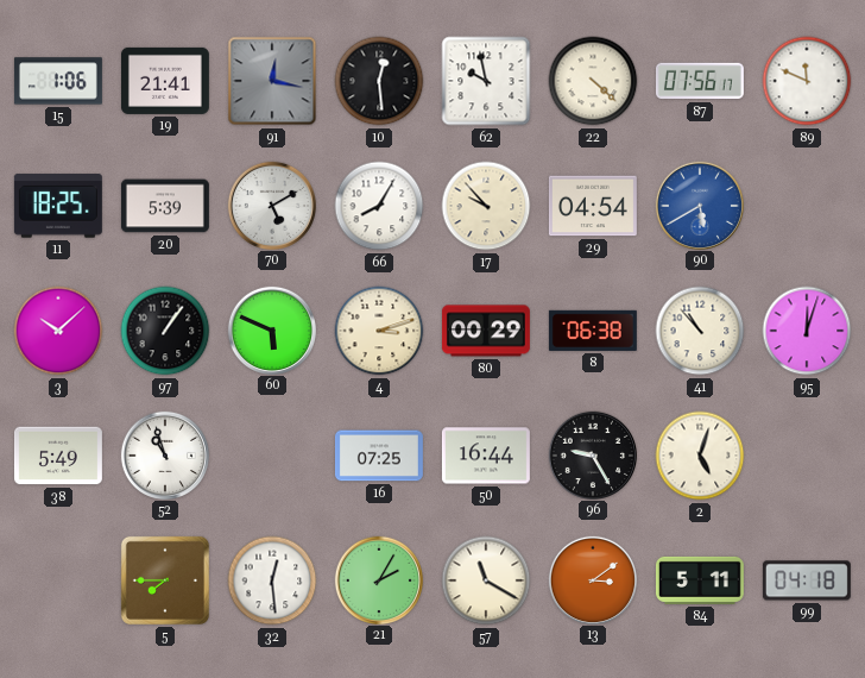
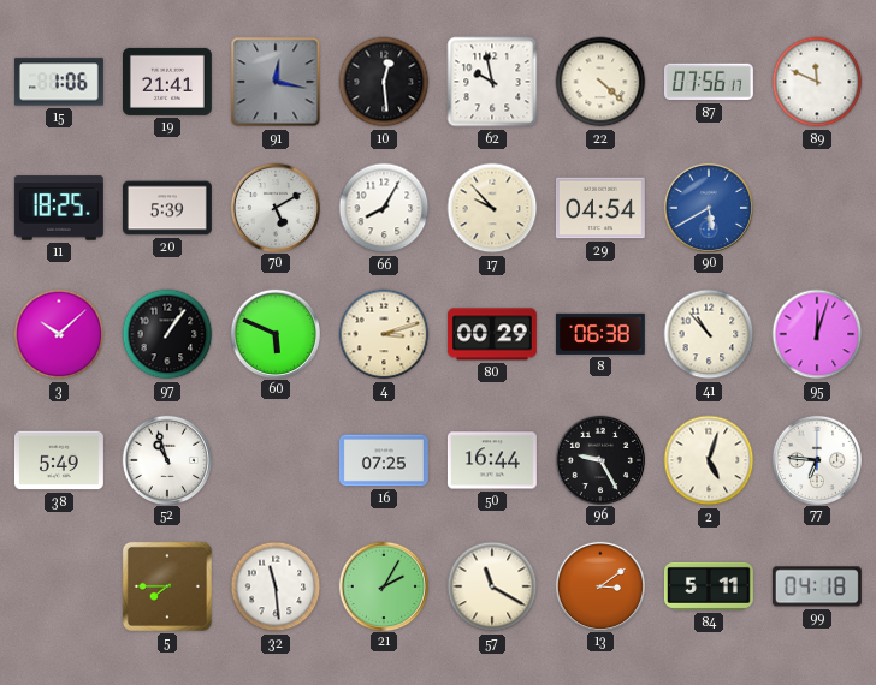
77: none -> 6:46 (816, 459)
32: 12:29 -> 11:29 (276, 586)
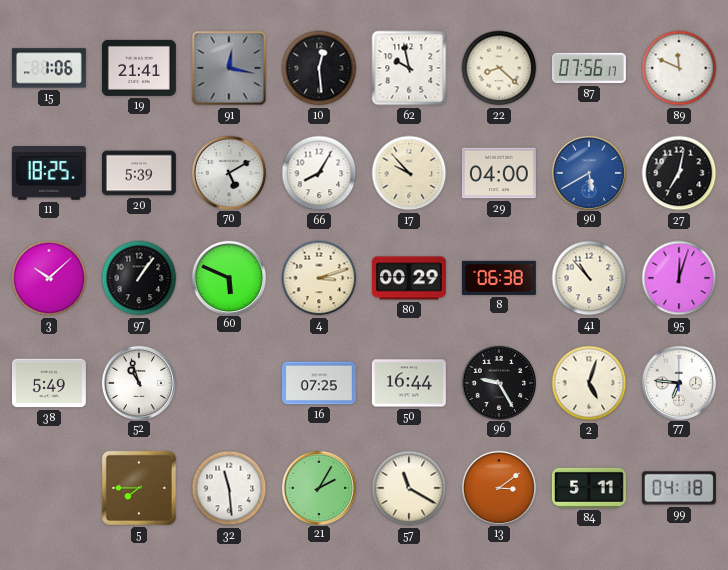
22: 4:22 -> 8:22 (499, 68)
29: 04:54 -> 04:00 (499, 173)
27: none -> 7:02 (679, 173)
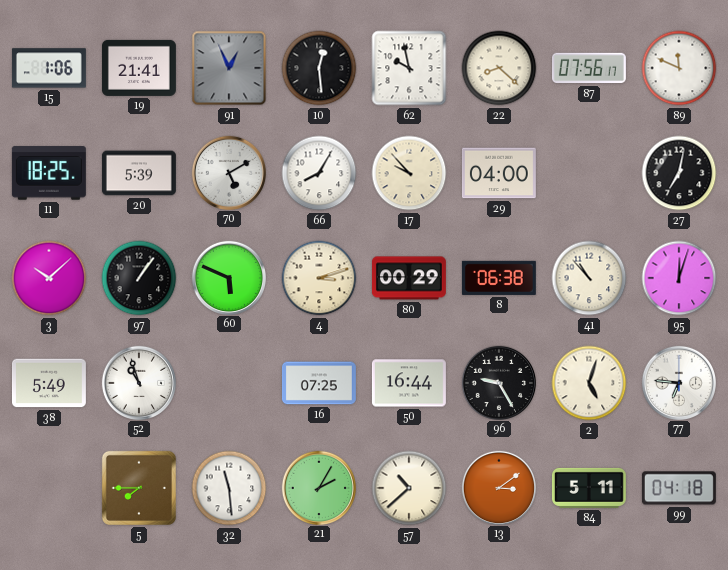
91: 12:17 -> 12:56 (229, 68)
90: 5:40 -> none (588, 172)
57: 11:20 -> 10:38 (409, 488)
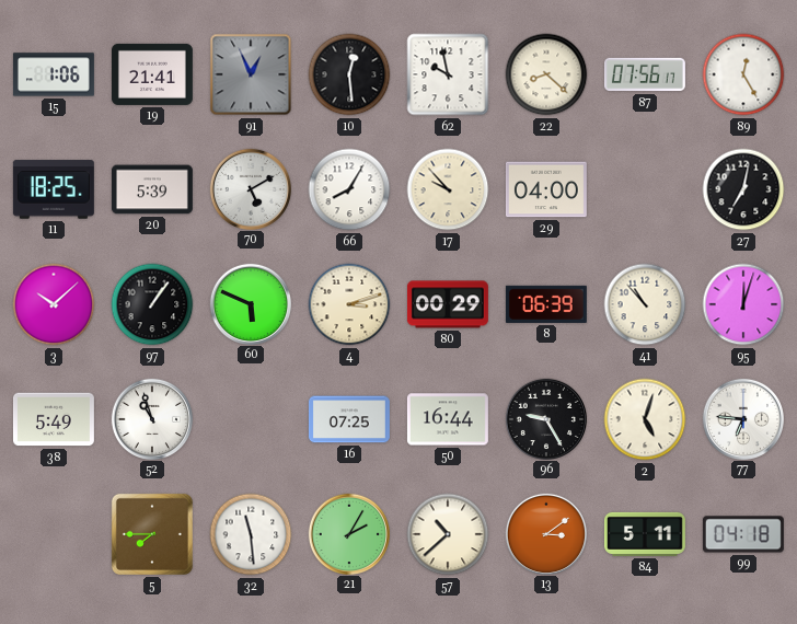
89: 11:49 -> 12:25 (743, 74)
8: 06:38 -> 06:39 (546, 304)
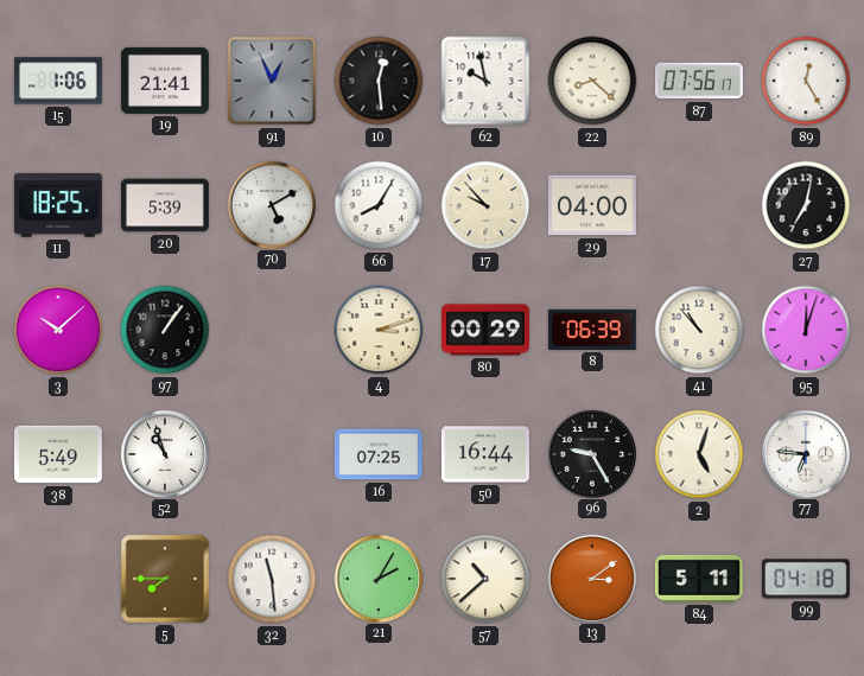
60: 5:49 -> none (250, 303)
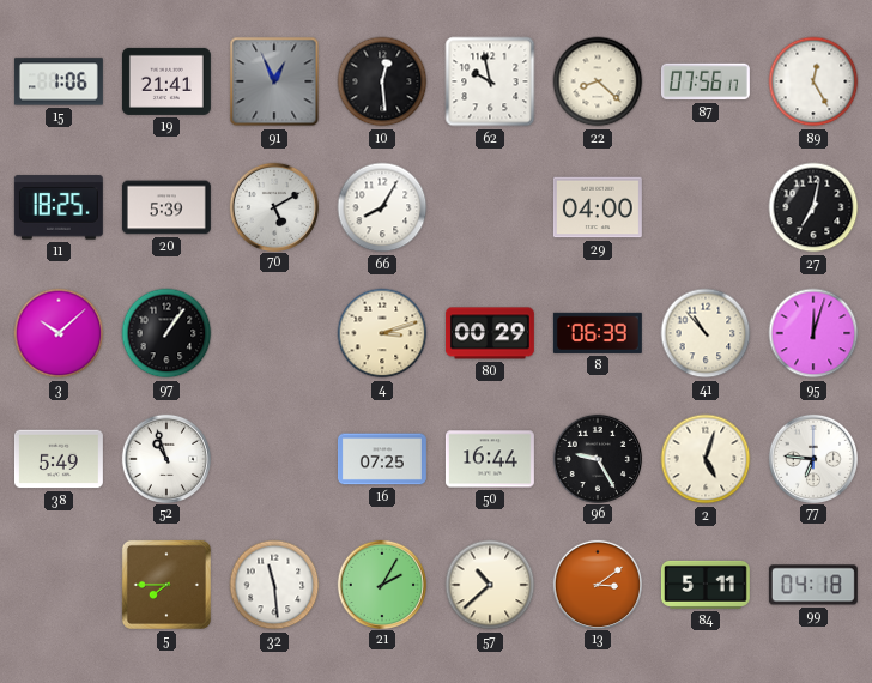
17: 9:53 -> none (485, 205)
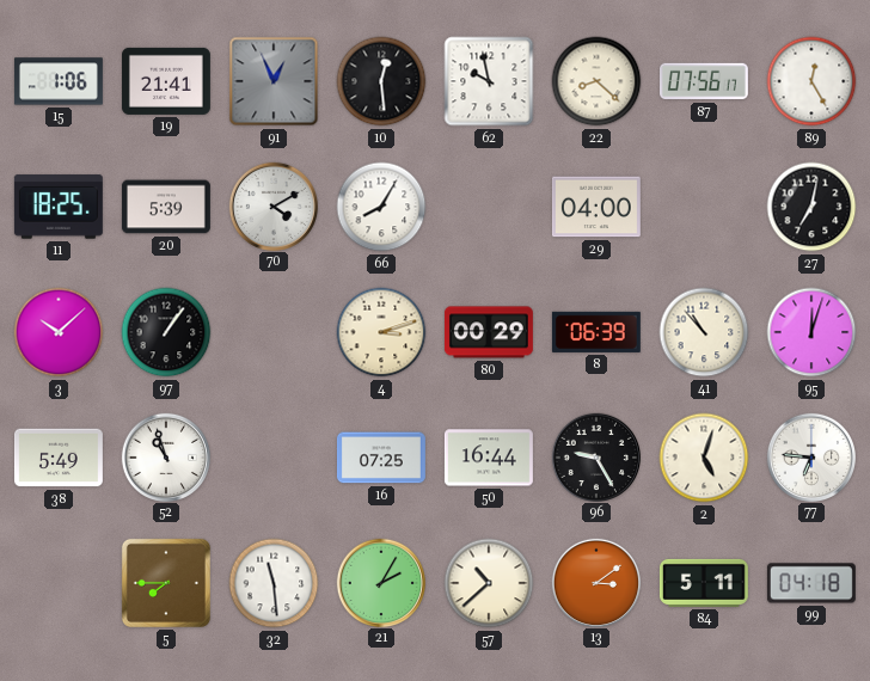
70: 5:10 -> 4:10 (272, 205)
